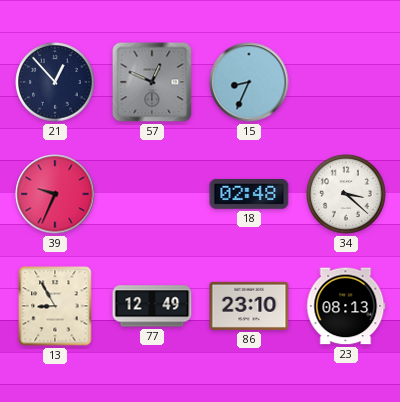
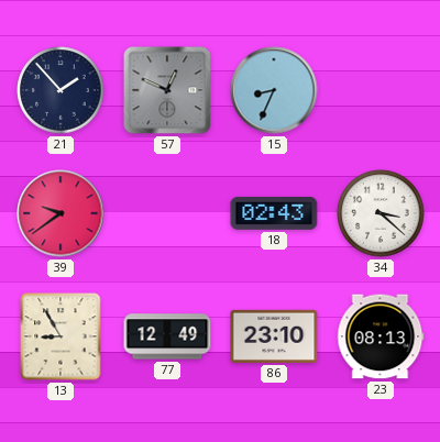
21: 12:53 -> 1:53 (61, 90)
39: 9:34 -> 9:39 (61, 213)
18: 02:48 -> 02:43 (274, 213)
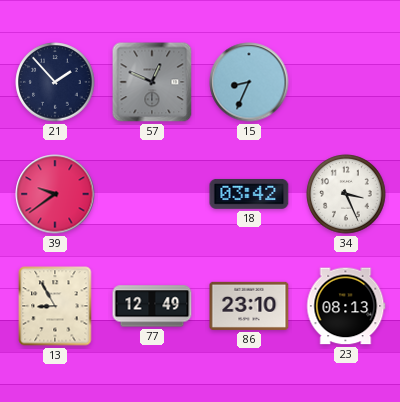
18: 02:43 -> 03:42 (249, 194)
34: 3:22 -> 3:26 (346, 194)
